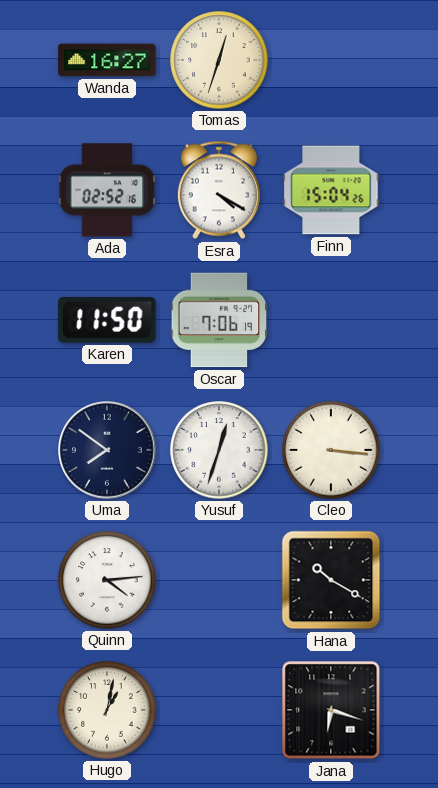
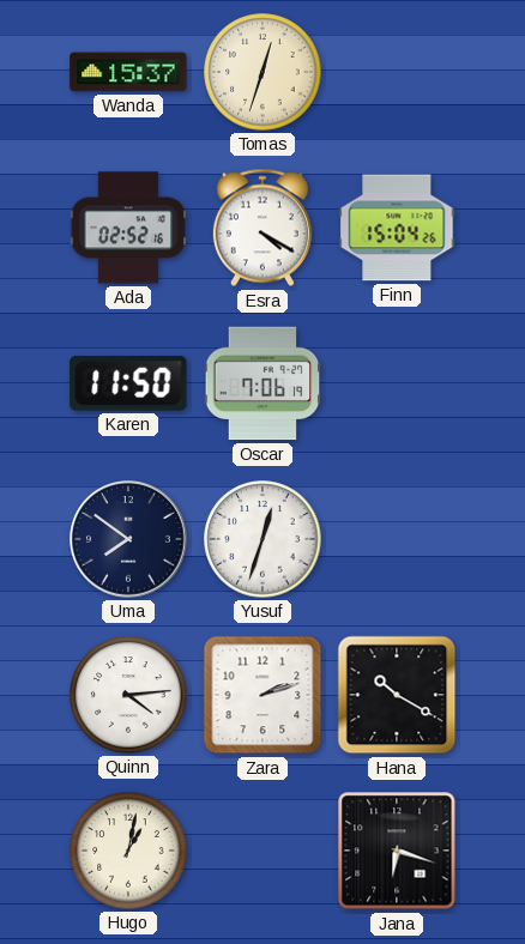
Wanda: 16:27 -> 15:37 (128, 72)
Cleo: 3:16 -> none (331, 450)
Zara: none -> 2:12 (262, 695)
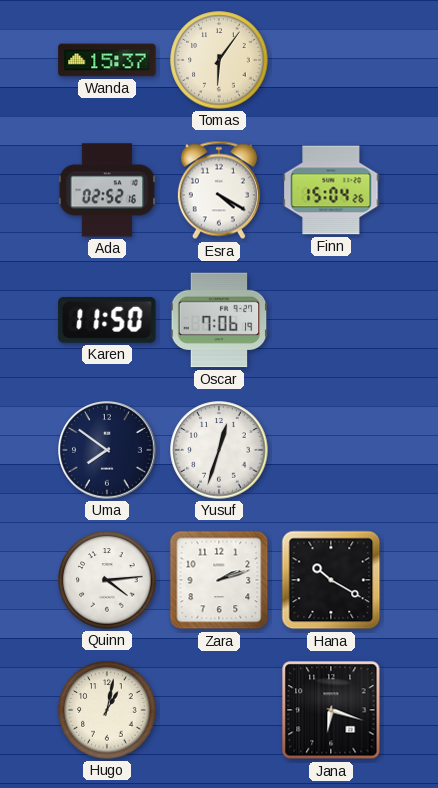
Tomas: 12:33 -> 6:06 (219, 60)
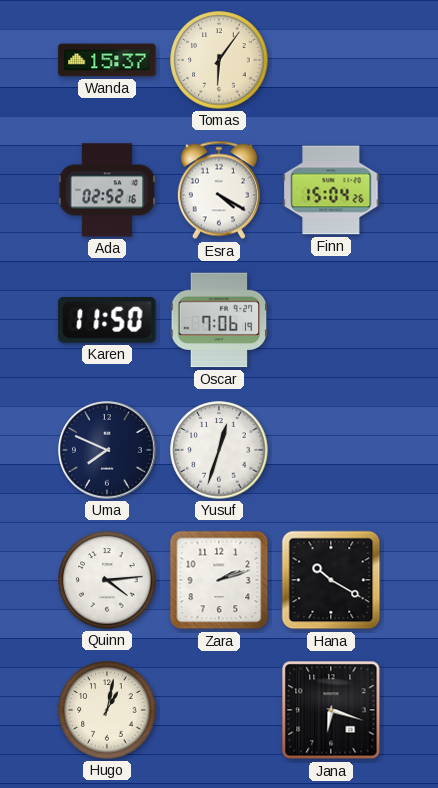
Uma: 7:51 -> 7:49 (107, 450)
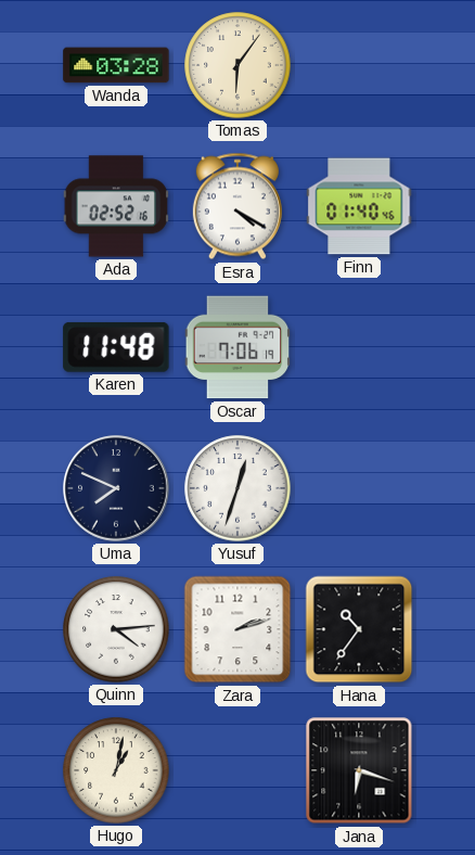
Wanda: 15:37 -> 03:28 (116, 65)
Finn: 15:04 -> 01:40 (359, 206)
Karen: 11:50 -> 11:48 (116, 347)
Hana: 10:20 -> 10:36 (359, 629)
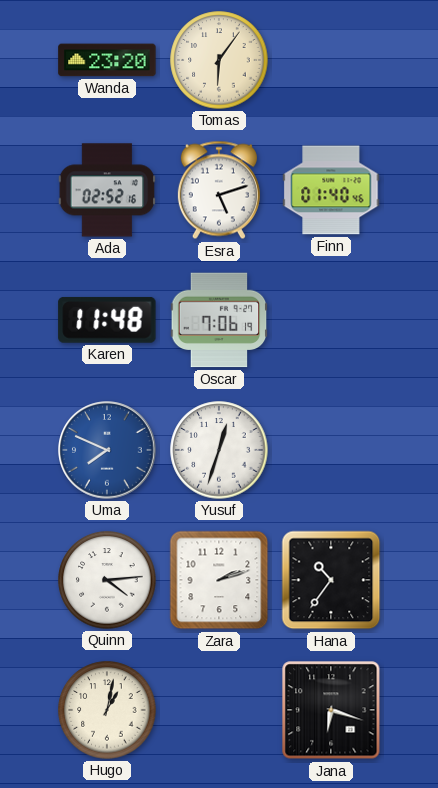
Wanda: 03:28 -> 23:20 (107, 60)
Esra: 4:20 -> 5:12 (219, 190)
Uma dial: navy -> blue (107, 450)
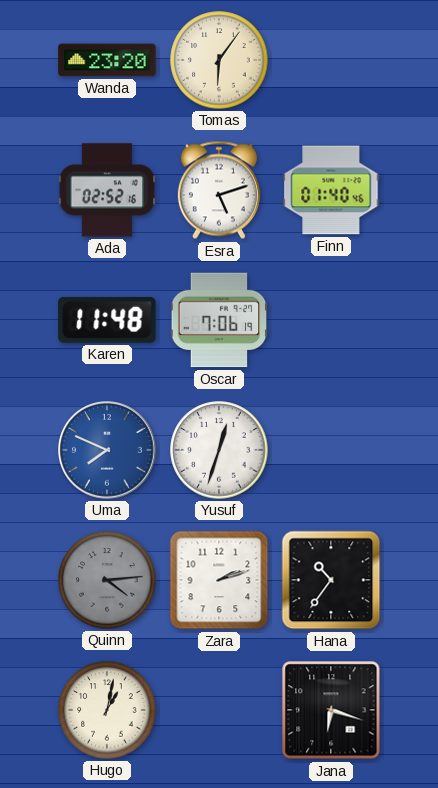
Quinn dial: white -> grey (107, 580)
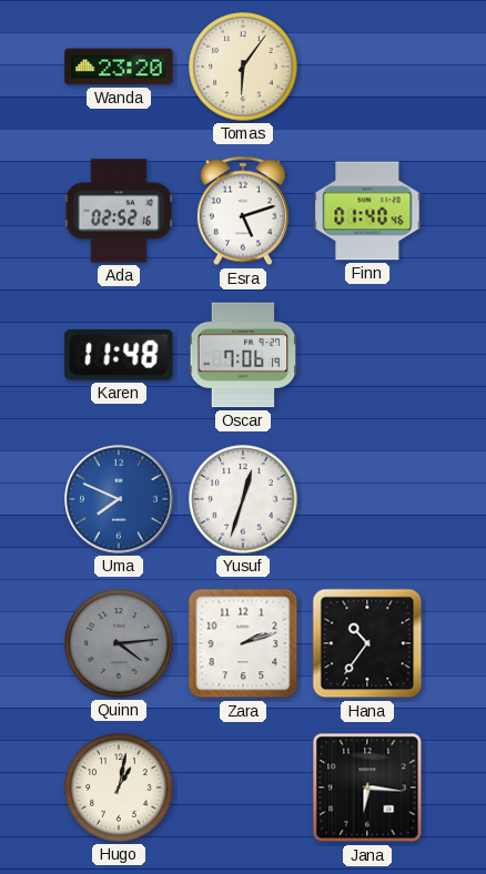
Jana: 6:18 -> 6:16 (367, 787)
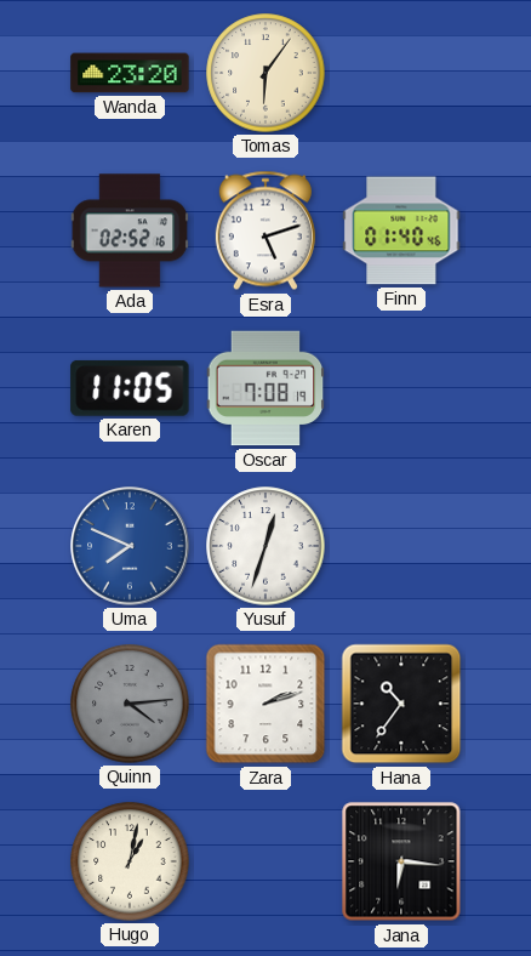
Karen: 11:48 -> 11:05 (130, 388)
Oscar: 7:06 -> 7:08 (265, 388)
